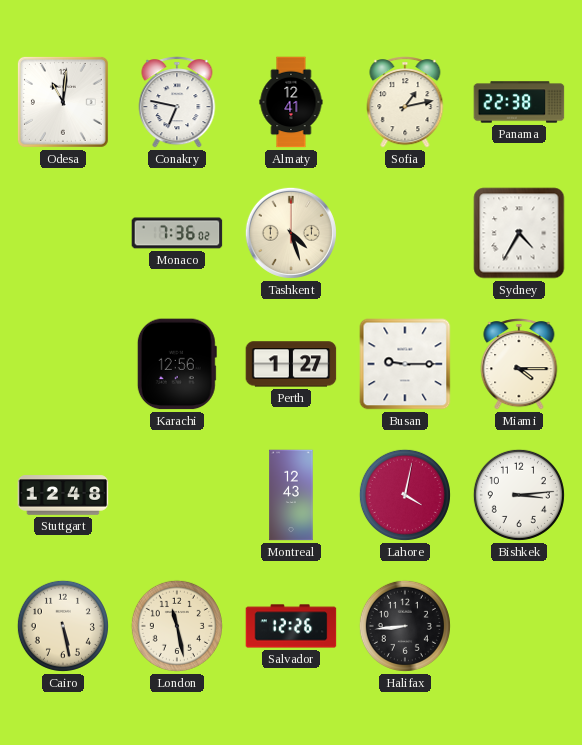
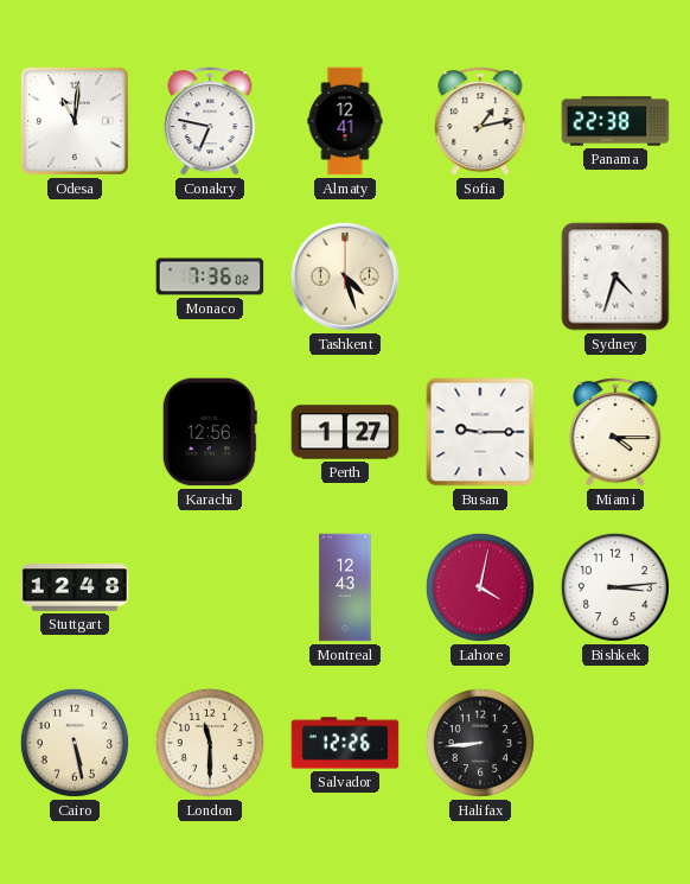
Sydney: 4:35 -> 4:33 (615, 276)
London: 11:28 -> 11:30 (210, 743)
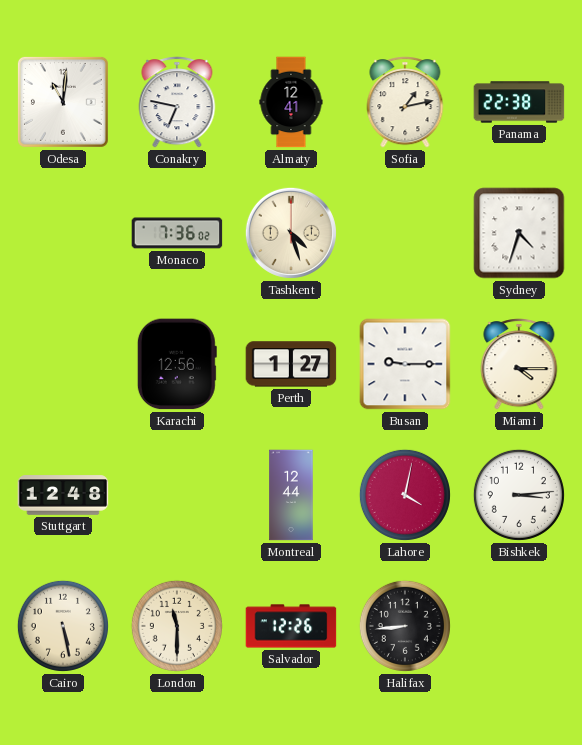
Montreal: 12:43 -> 12:44 (291, 495)
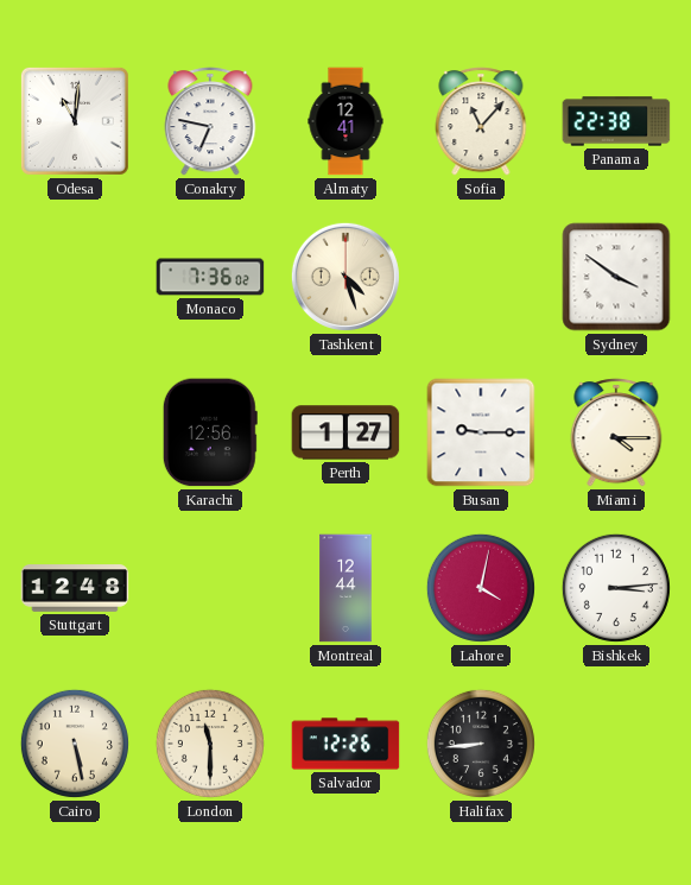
Sofia: 1:13 -> 11:07 (481, 121)
Sydney: 4:33 -> 3:51 (616, 277)
